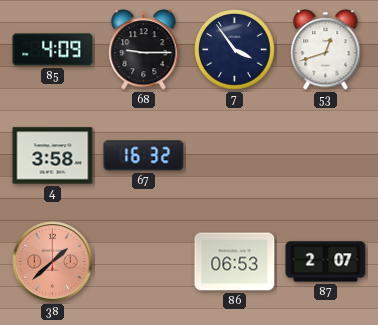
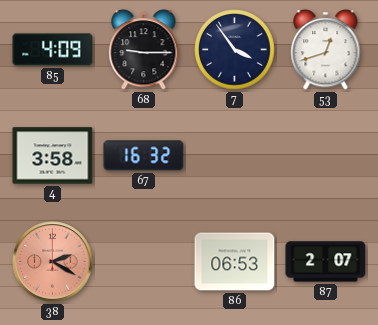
38: 1:38 -> 2:20 (53, 262)
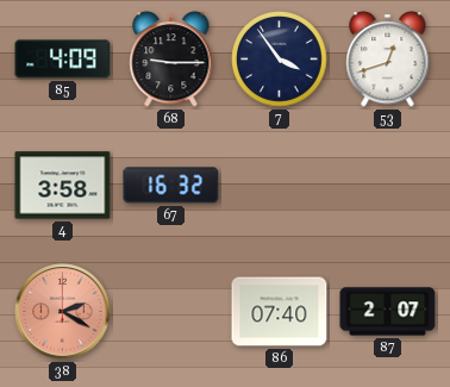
86: 06:53 -> 07:40 (280, 312)
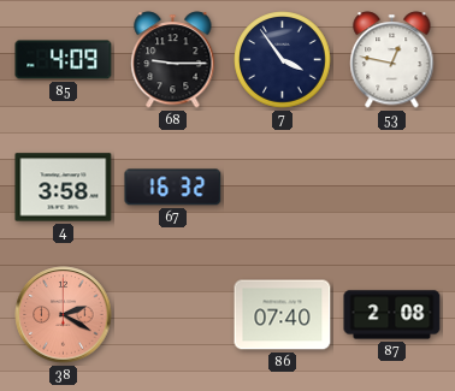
53: 12:42 -> 12:47 (392, 60)
87: 2:07 -> 2:08 (392, 315)
